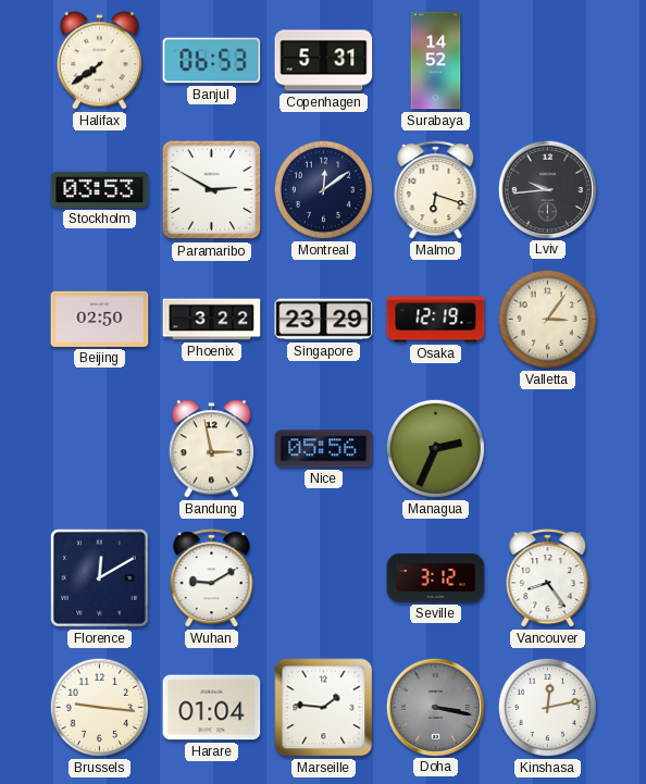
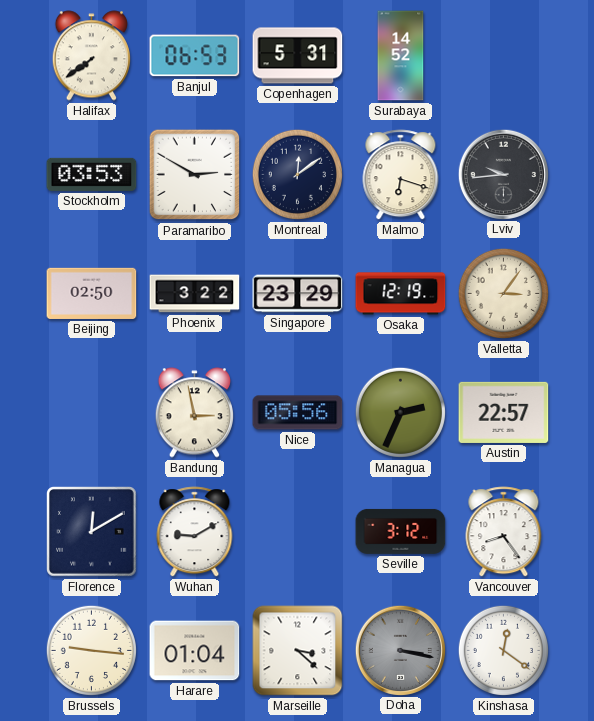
Austin: none -> 22:57 (504, 412)
Marseille: 1:46 -> 3:22 (298, 651)
Kinshasa: 12:13 -> 12:21 (503, 650)
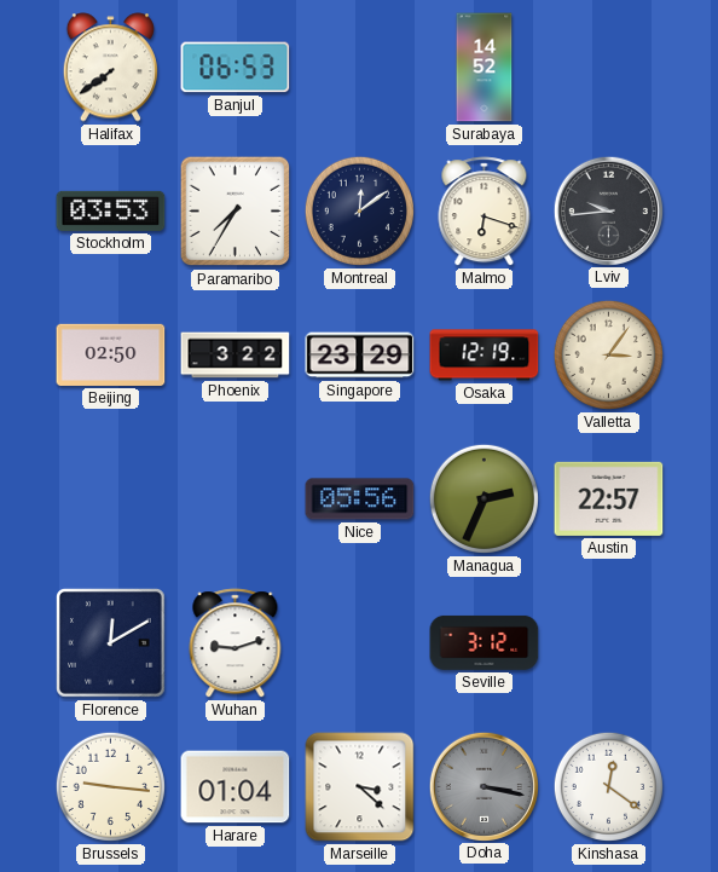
Copenhagen: 5:31 -> none (298, 56)
Paramaribo: 2:50 -> 7:35 (236, 212)
Bandung: 2:58 -> none (194, 413)
Wuhan: 9:10 -> 9:12 (236, 643)
Vancouver: 8:24 -> none (504, 532)
